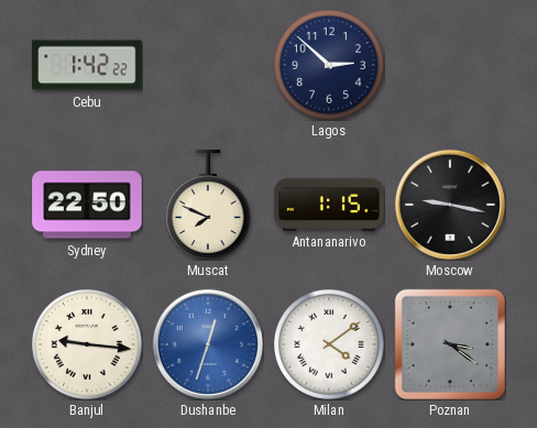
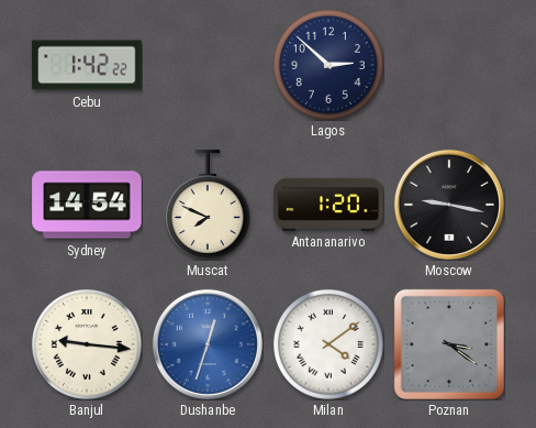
Sydney: 22:50 -> 14:54 (87, 205)
Antananarivo: 1:15 -> 1:20 (328, 204)
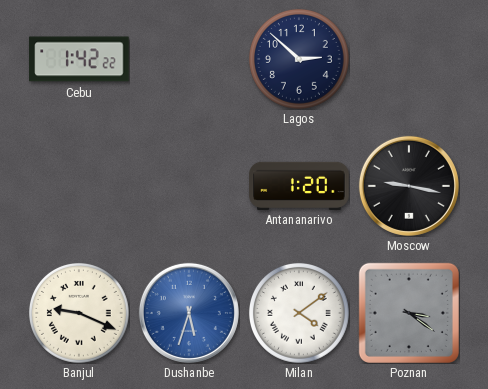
Sydney: 14:54 -> none (87, 205)
Muscat: 7:49 -> none (208, 205)
Banjul: 9:16 -> 9:19 (79, 313)
Dushanbe: 12:33 -> 5:33 (189, 313)
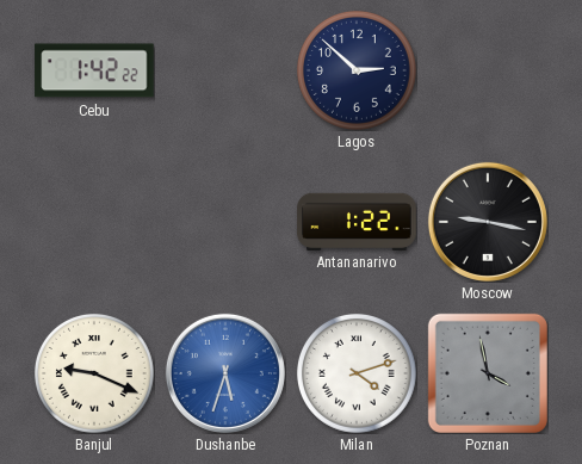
Antananarivo: 1:20 -> 1:22 (357, 221)
Milan: 4:09 -> 4:12 (357, 373)
Poznan: 3:21 -> 3:58 (488, 373)
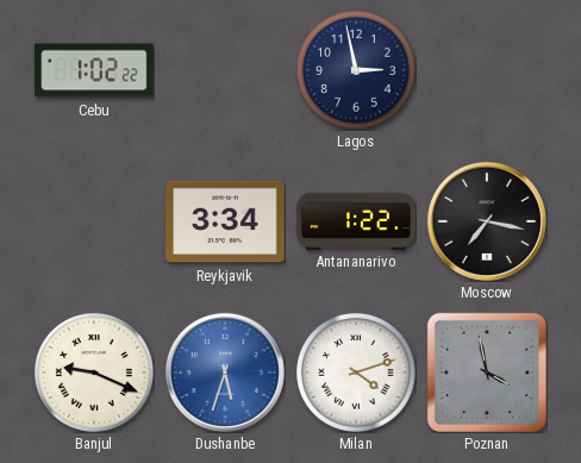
Cebu: 1:42 -> 1:02 (94, 70)
Lagos: 2:52 -> 2:58 (356, 70)
Reykjavik: none -> 3:34 (225, 221)
Moscow: 9:17 -> 7:17 (487, 221)
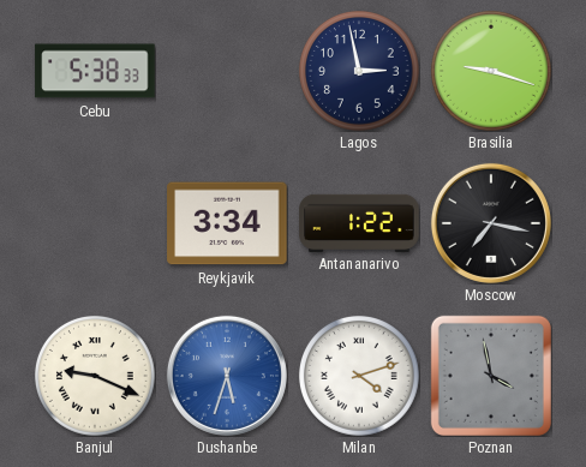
Cebu: 1:02 -> 5:38 (95, 71)
Brasilia: none -> 9:18 (491, 71)
